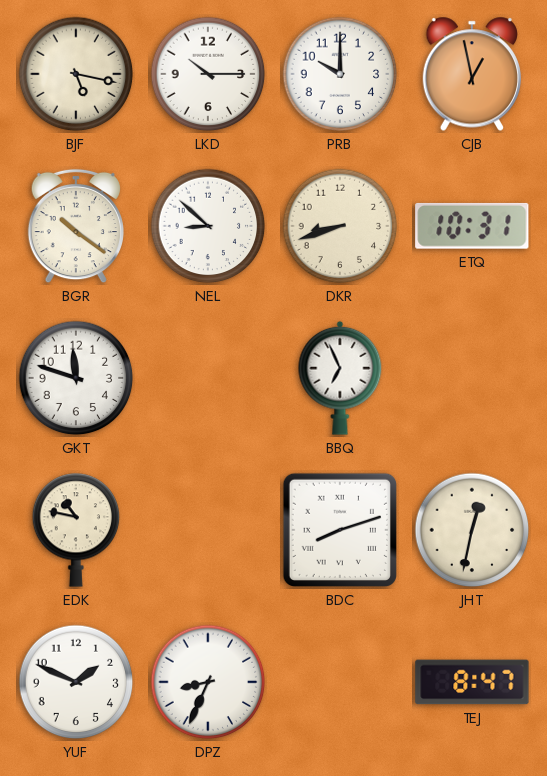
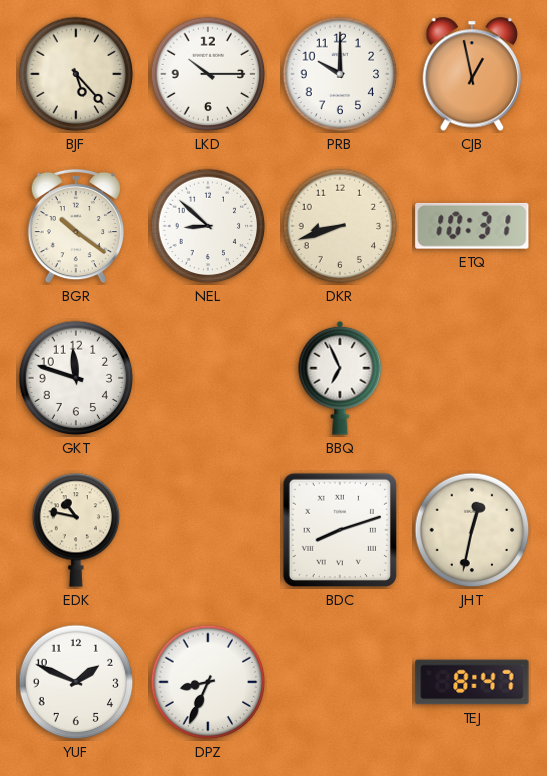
BJF: 5:17 -> 5:23 (76, 74)
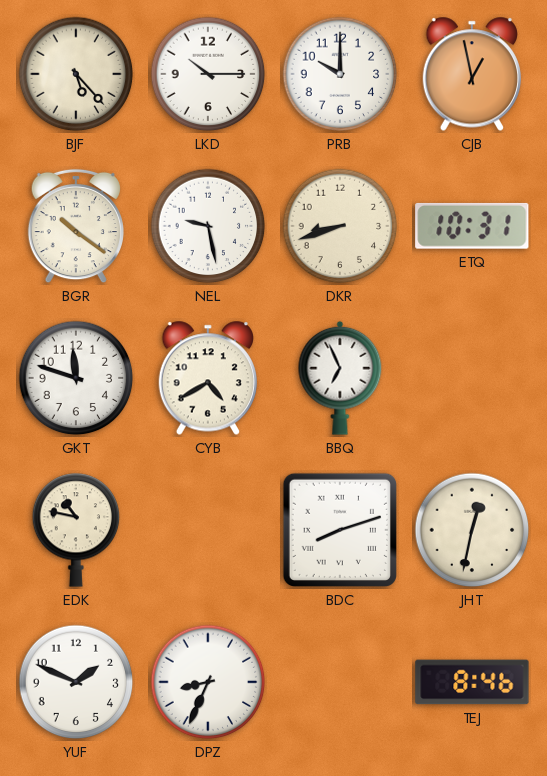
NEL: 8:52 -> 9:28 (208, 226)
CYB: none -> 4:40 (207, 378)
TEJ: 8:47 -> 8:46 (472, 682)
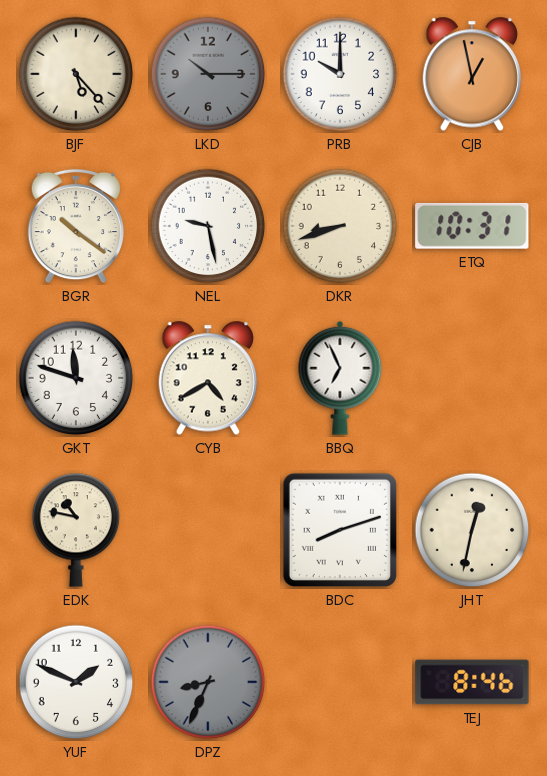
LKD dial: white -> grey (208, 74)
DPZ dial: white -> grey (208, 682)
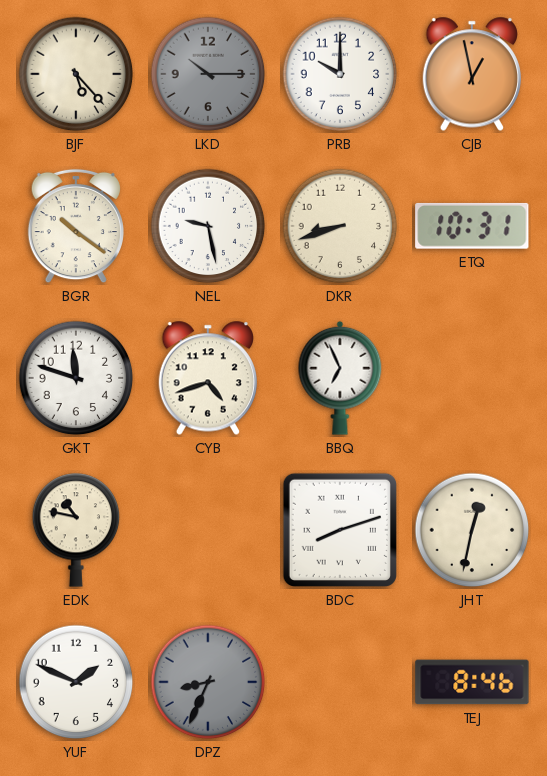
CYB: 4:40 -> 4:42 (207, 378)
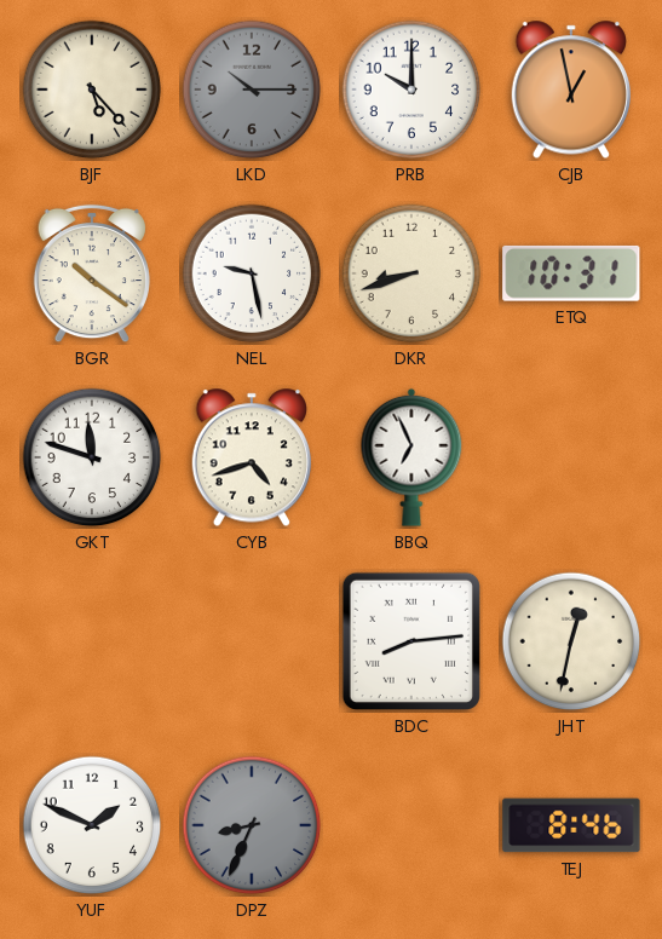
EDK: 10:47 -> none (76, 530)
BDC: 8:12 -> 8:14 (411, 641)
